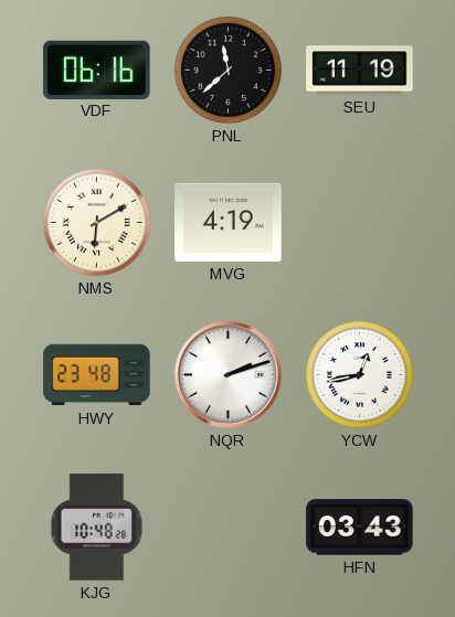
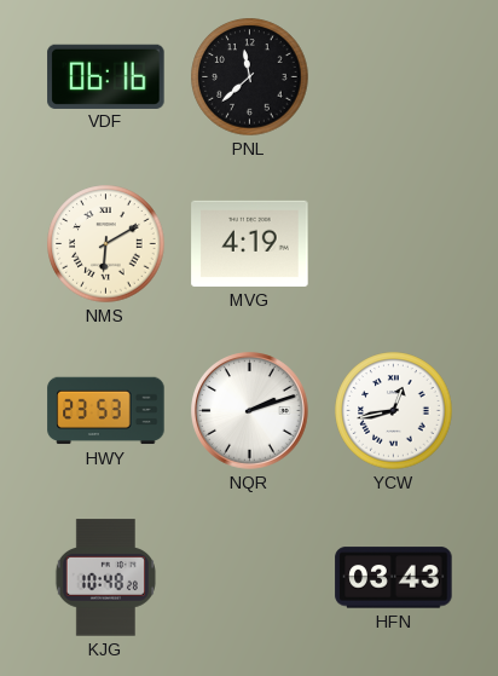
SEU: 11:19 -> none (360, 71)
HWY: 23:48 -> 23:53 (106, 411)
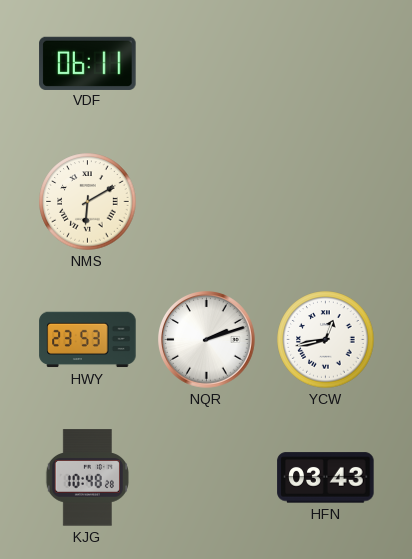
VDF: 06:16 -> 06:11 (88, 63)
PNL: 11:38 -> none (250, 77)
MVG: 4:19 -> none (250, 243)
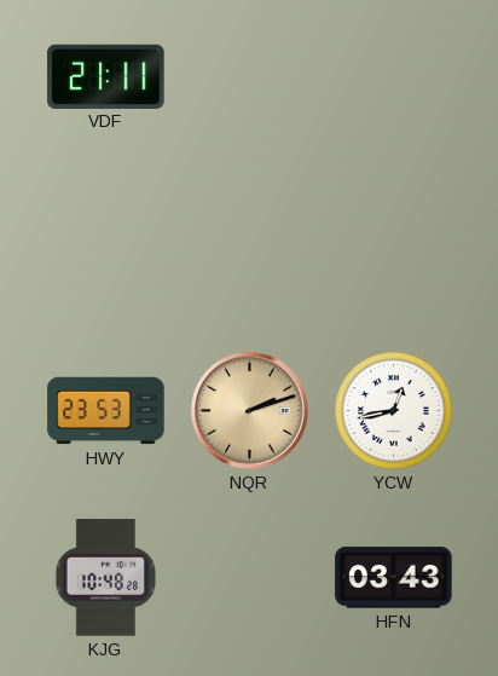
VDF: 06:11 -> 21:11 (106, 76)
NMS: 6:10 -> none (88, 202)
NQR dial: white -> champagne (250, 411)
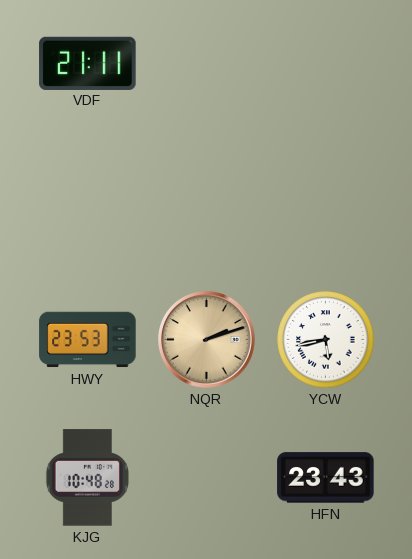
YCW: 12:43 -> 5:43 (326, 340)
HFN: 03:43 -> 23:43 (326, 478)
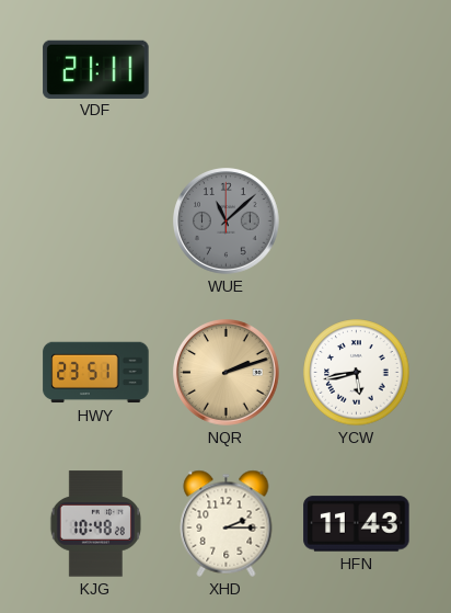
WUE: none -> 11:08 (227, 222)
HWY: 23:53 -> 23:51 (96, 373)
XHD: none -> 2:15 (227, 523)
HFN: 23:43 -> 11:43 (357, 524)
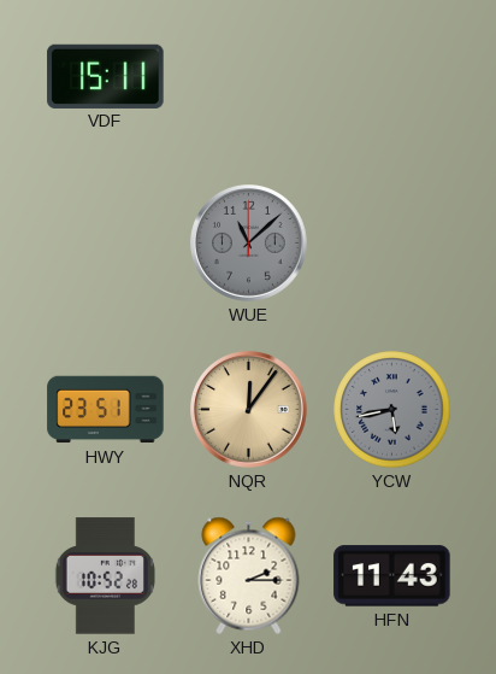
VDF: 21:11 -> 15:11 (106, 76)
NQR: 2:12 -> 12:06 (249, 410)
YCW dial: white -> grey (392, 410)
KJG: 10:48 -> 10:52 (105, 576)
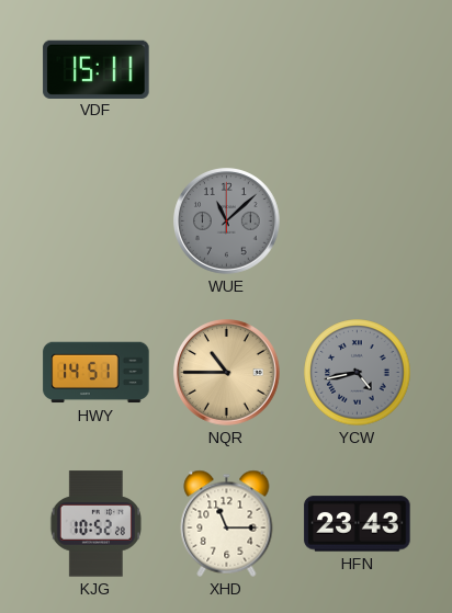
HWY: 23:51 -> 14:51 (97, 373)
NQR: 12:06 -> 10:45 (227, 373)
YCW: 5:43 -> 4:43 (358, 373)
XHD: 2:15 -> 11:15 (227, 523)
HFN: 11:43 -> 23:43 (358, 524)
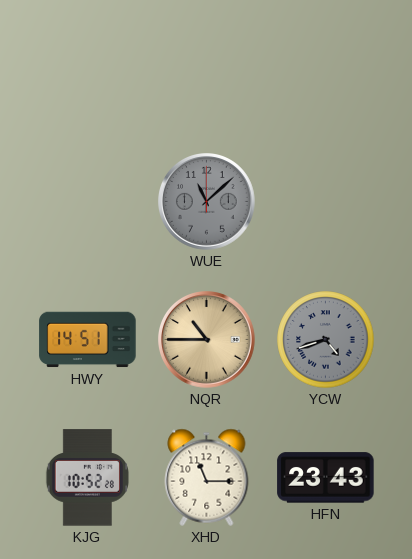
VDF: 15:11 -> none (97, 69)
YCW: 4:43 -> 4:42 (326, 340)
